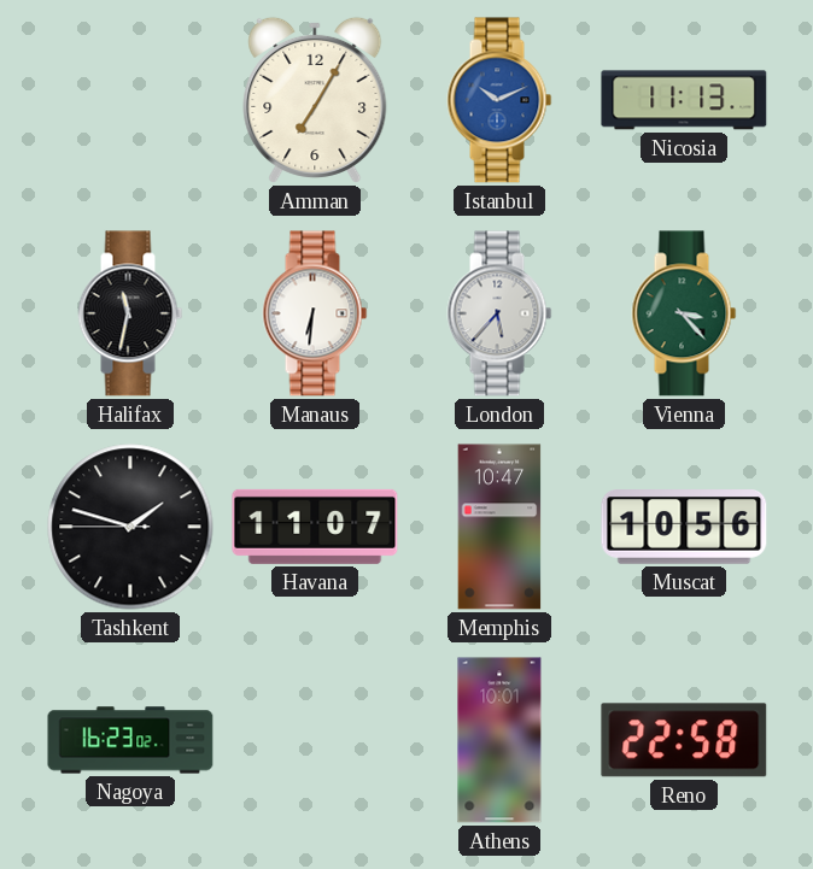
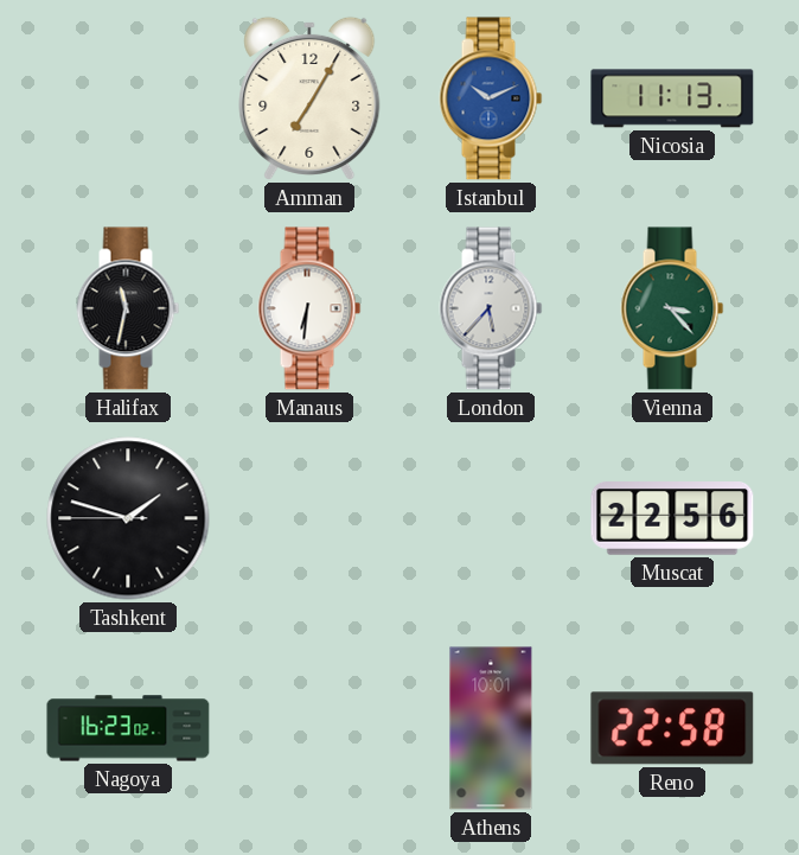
Havana: 11:07 -> none (315, 527)
Memphis: 10:47 -> none (499, 527)
Muscat: 10:56 -> 22:56 (672, 518)
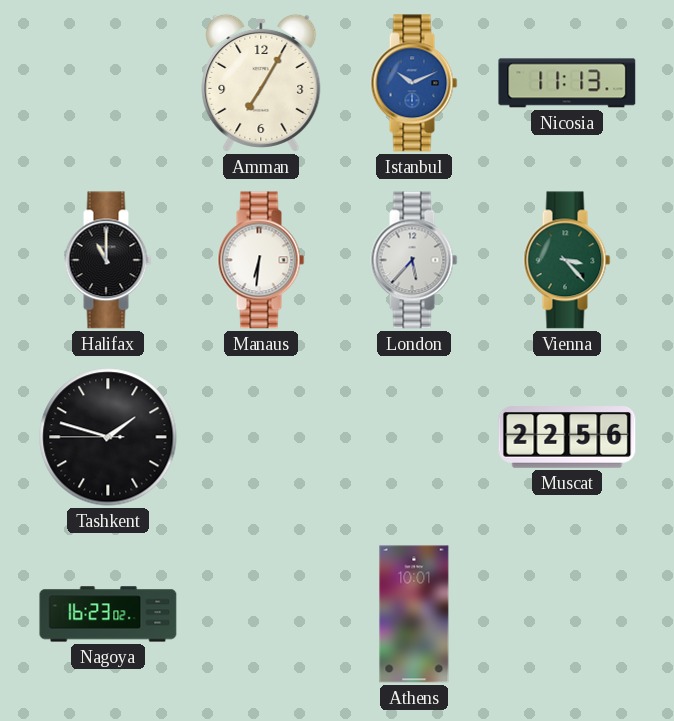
Halifax: 11:32 -> 11:00 (108, 260)
Reno: 22:58 -> none (672, 728)
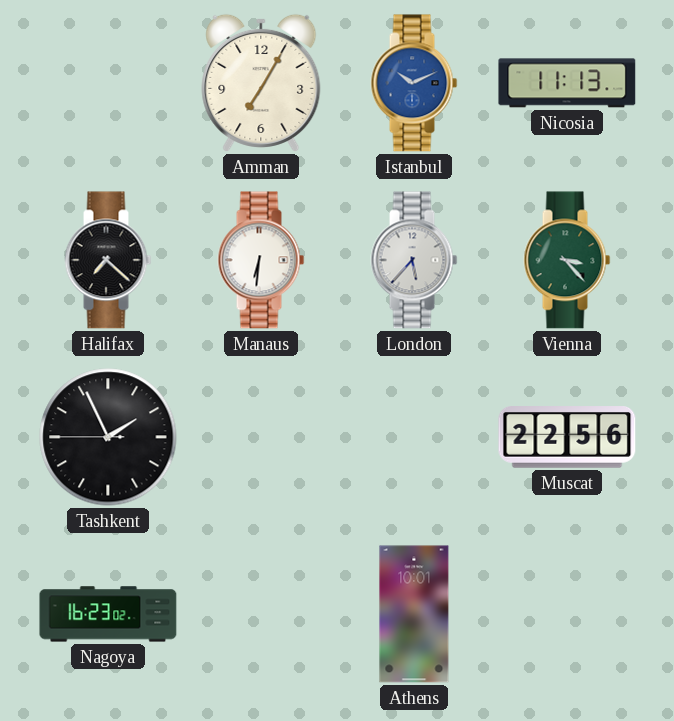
Halifax: 11:00 -> 7:22 (108, 260)
Tashkent: 1:47 -> 1:55 (108, 437)
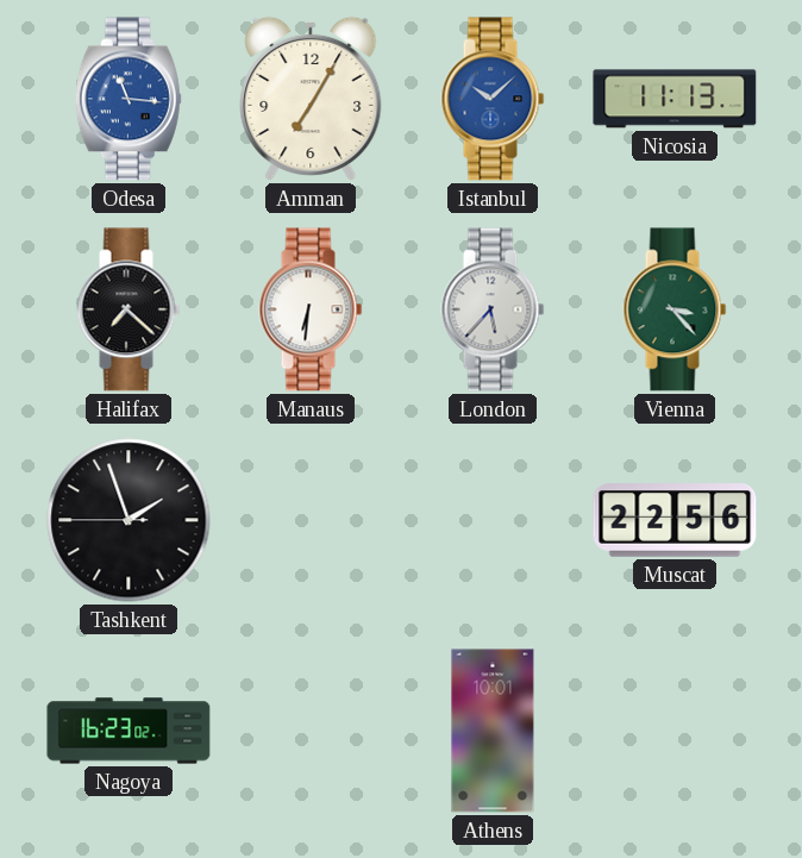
Odesa: none -> 11:16 (129, 99)
Istanbul: 10:11 -> 10:08 (493, 99)
Tashkent: 1:55 -> 1:56 (129, 520)
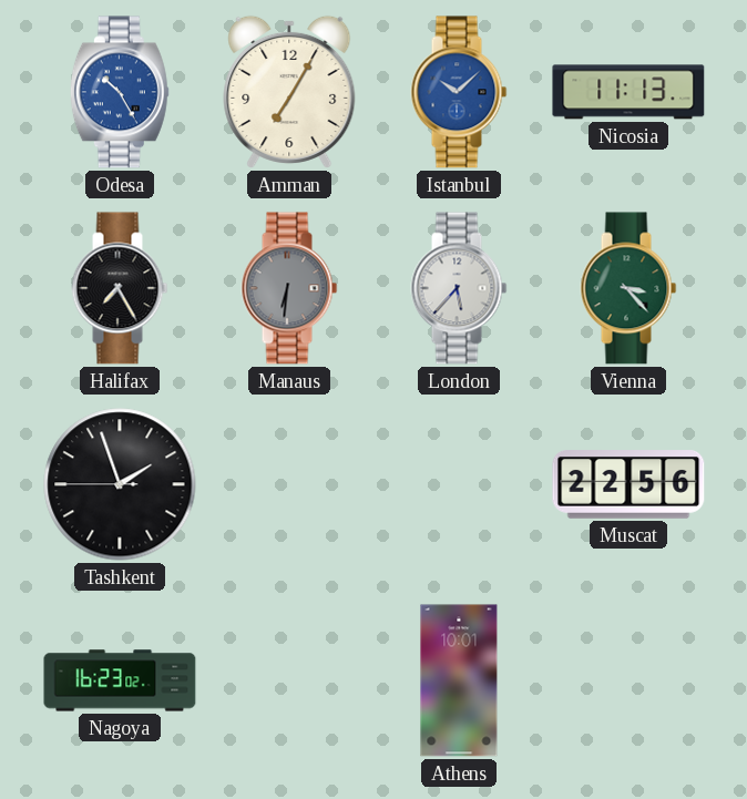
Odesa: 11:16 -> 10:25 (120, 92)
Halifax: 7:22 -> 7:25 (120, 288)
Manaus dial: white -> grey (289, 288)
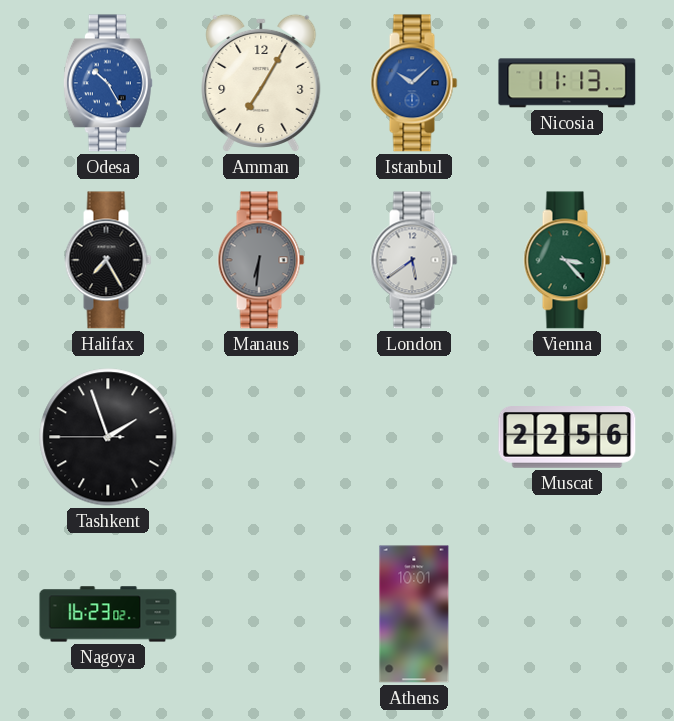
London: 5:37 -> 5:39 (414, 260)
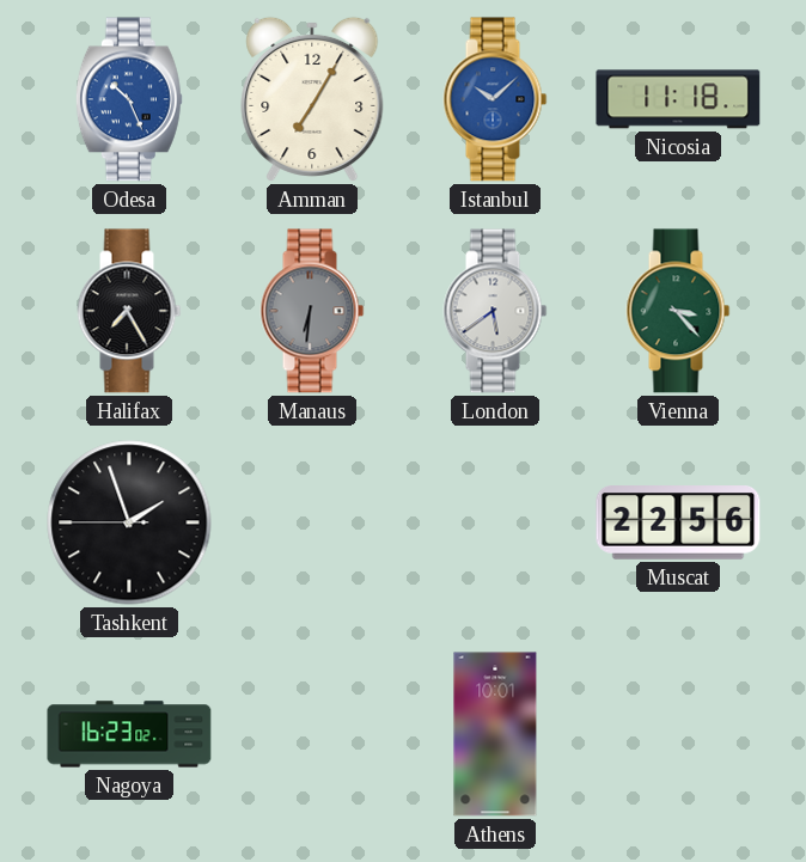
Odesa: 10:25 -> 10:26 (129, 99)
Nicosia: 11:13 -> 11:18 (678, 99)
